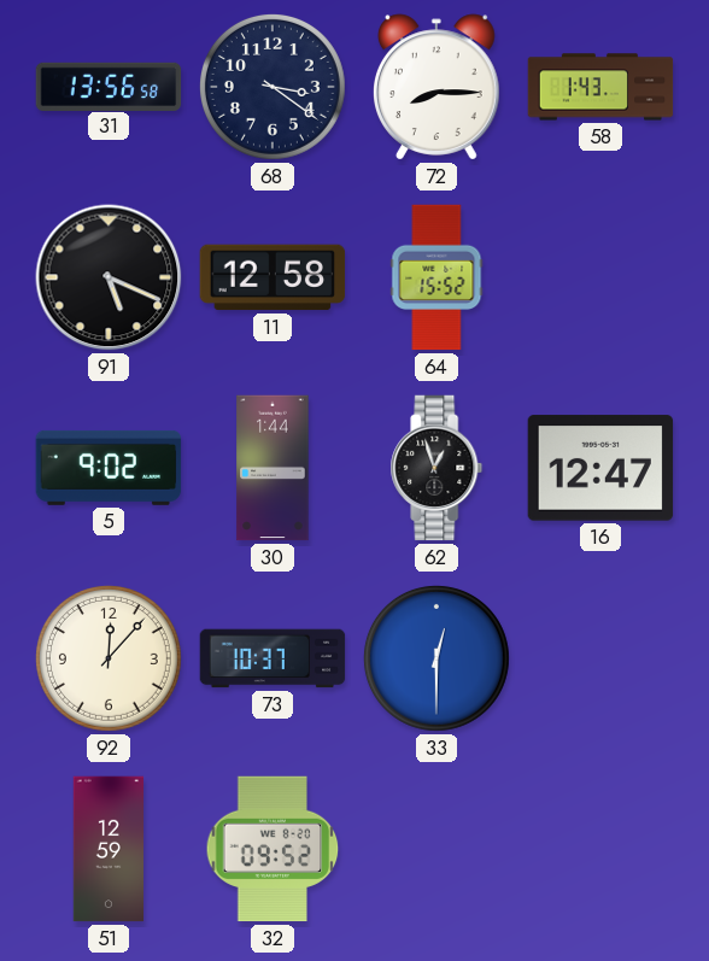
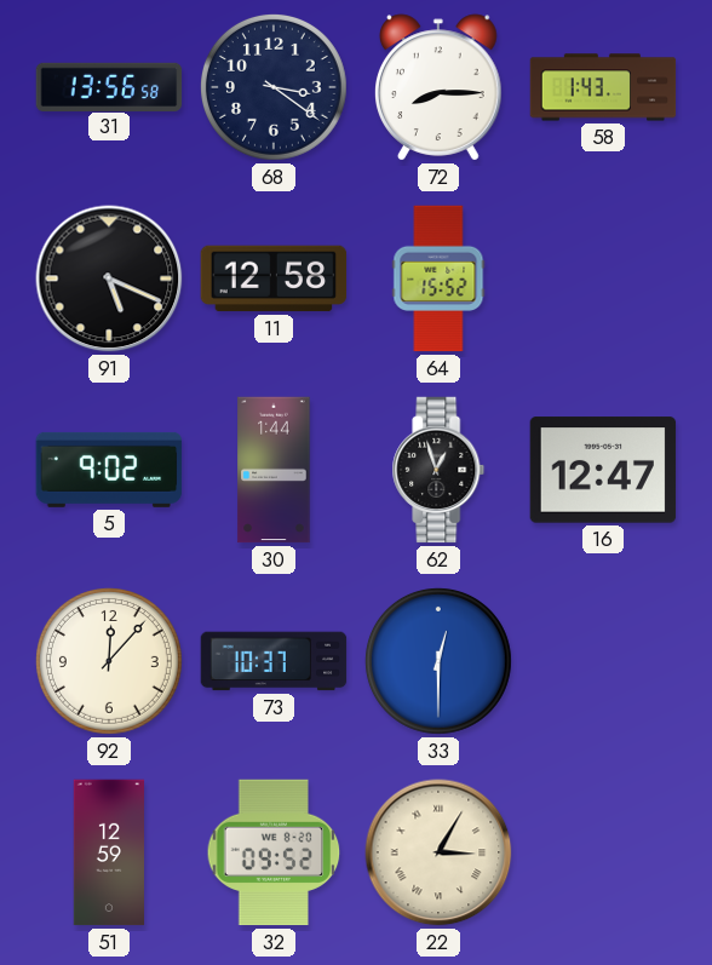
22: none -> 3:05 (438, 852)
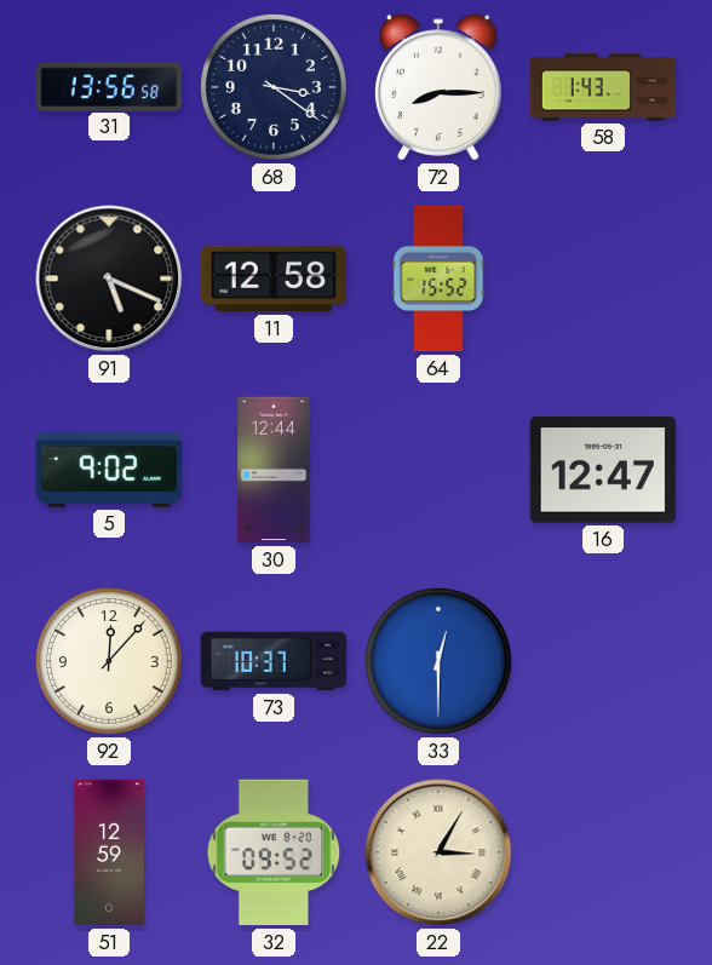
30: 1:44 -> 12:44 (274, 470)
62: 12:57 -> none (438, 470)
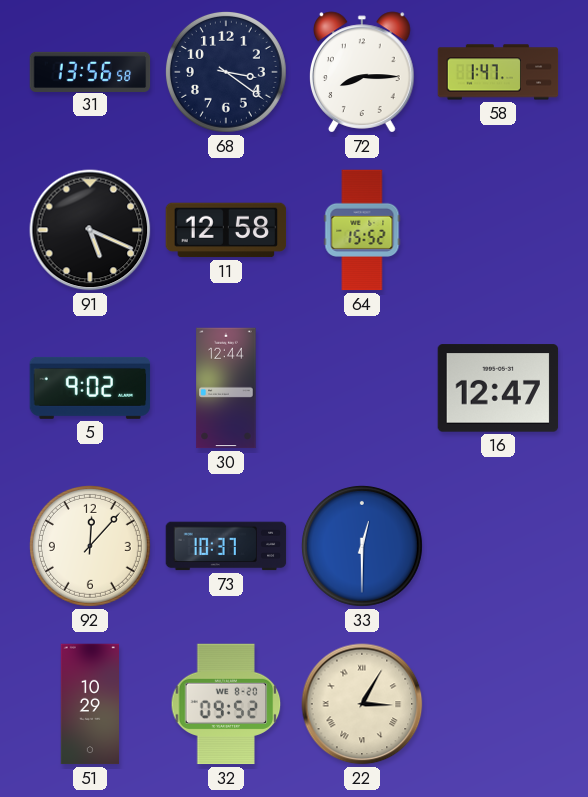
58: 1:43 -> 1:47 (498, 72)
51: 12:59 -> 10:29 (90, 704)
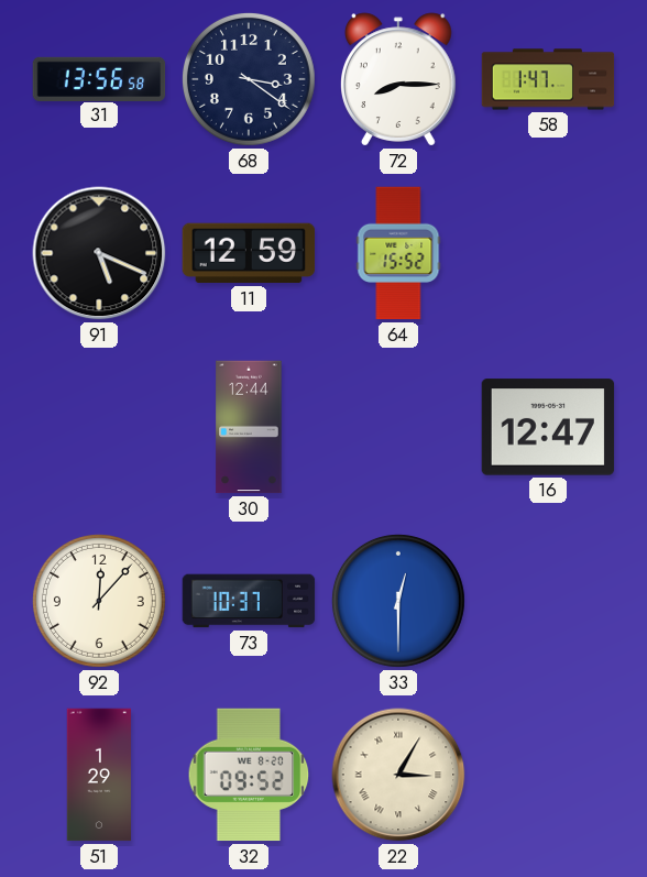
11: 12:58 -> 12:59 (249, 253)
5: 9:02 -> none (90, 388)
51: 10:29 -> 1:29 (99, 775)
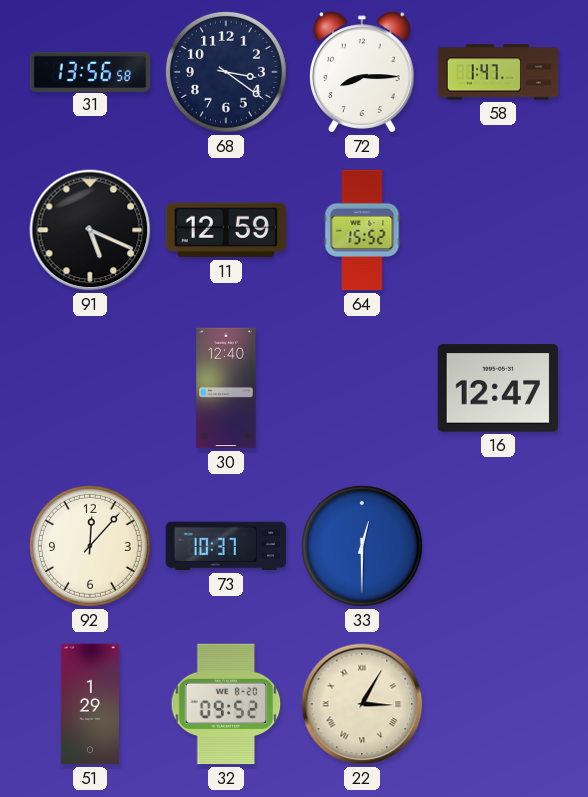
30: 12:44 -> 12:40 (226, 388)
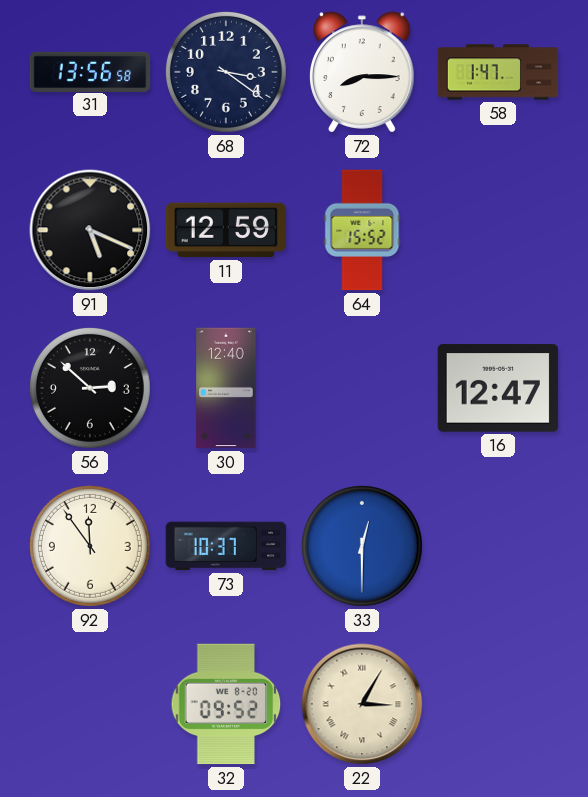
56: none -> 2:52 (90, 388)
92: 12:07 -> 11:54 (90, 546)
51: 1:29 -> none (90, 704)
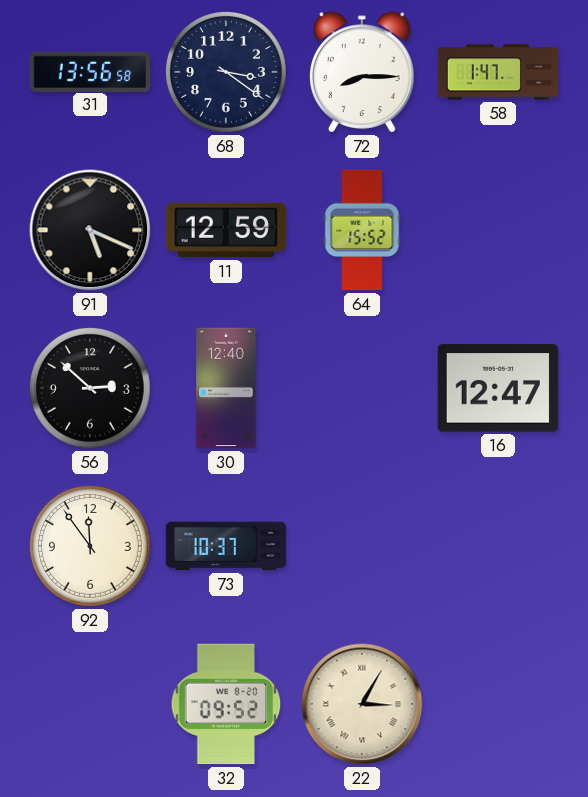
33: 12:30 -> none (362, 546)
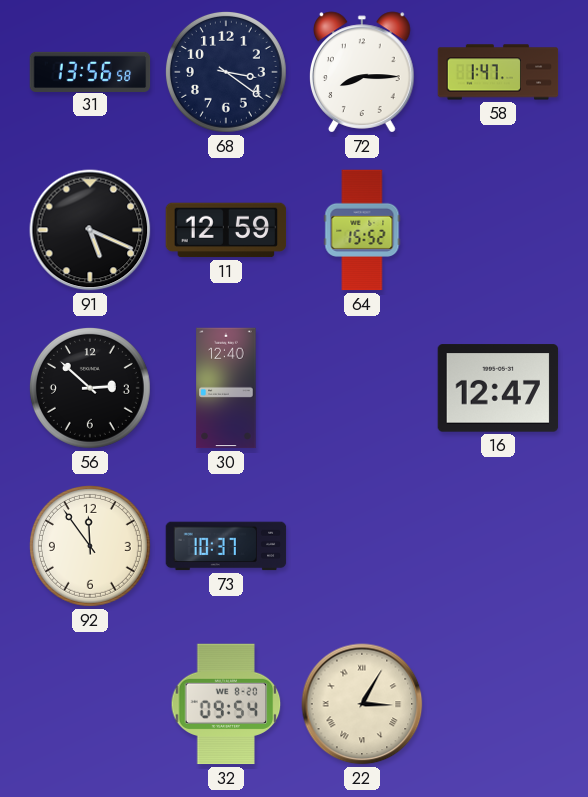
32: 09:52 -> 09:54 (226, 704)
